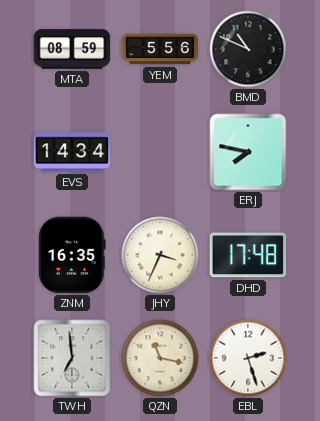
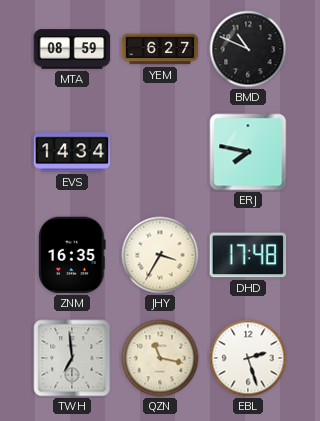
YEM: 5:56 -> 6:27 (160, 49)
JHY: 3:34 -> 3:35 (160, 255)
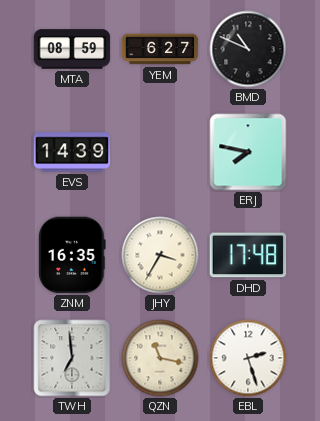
EVS: 14:34 -> 14:39 (72, 152)
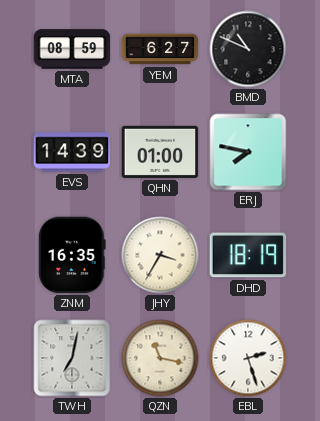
QHN: none -> 01:00 (160, 152)
DHD: 17:48 -> 18:19 (248, 255)
TWH: 6:59 -> 7:02 (72, 358)
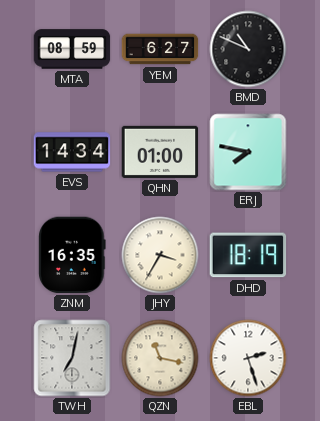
EVS: 14:39 -> 14:34 (72, 152)
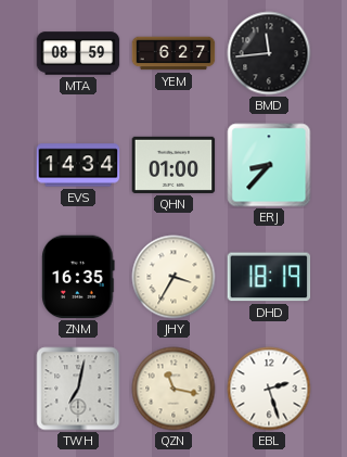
BMD: 10:49 -> 11:44 (269, 53)
ERJ: 7:47 -> 8:37 (269, 165)
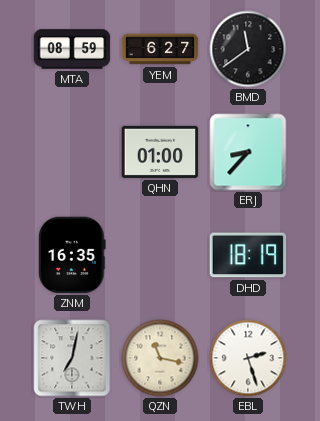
BMD: 11:44 -> 11:39 (248, 49)
EVS: 14:34 -> none (78, 165)
JHY: 3:35 -> none (173, 277)
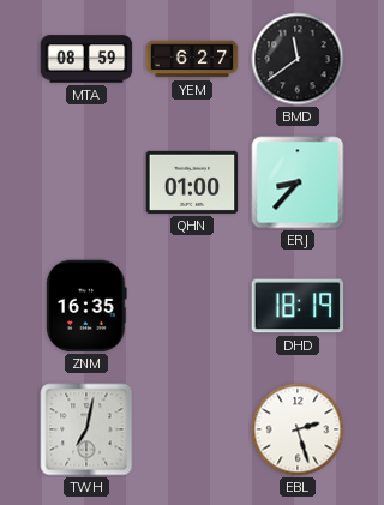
QZN: 11:17 -> none (160, 358)
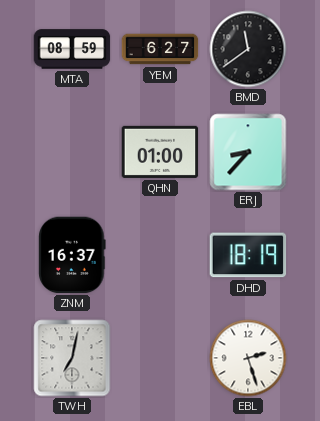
ZNM: 16:35 -> 16:37 (72, 255)
